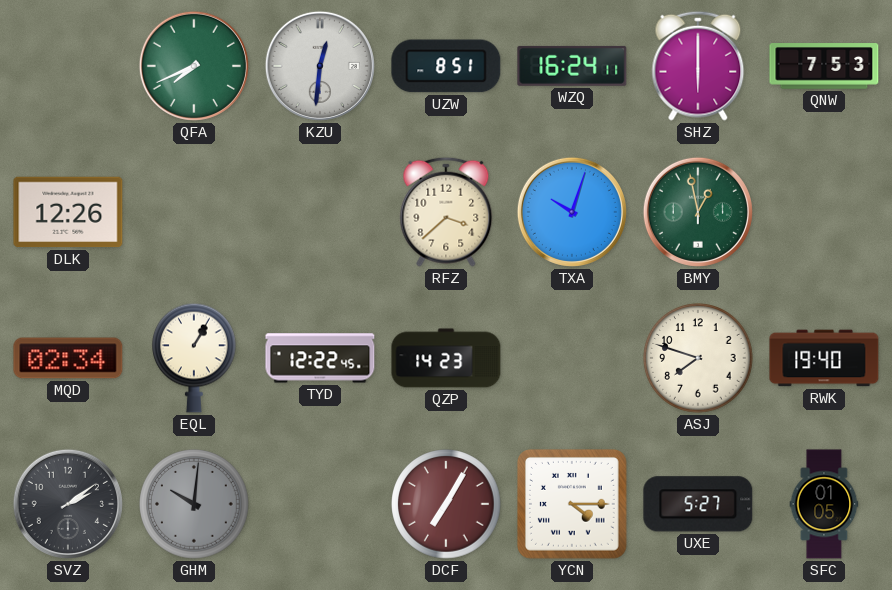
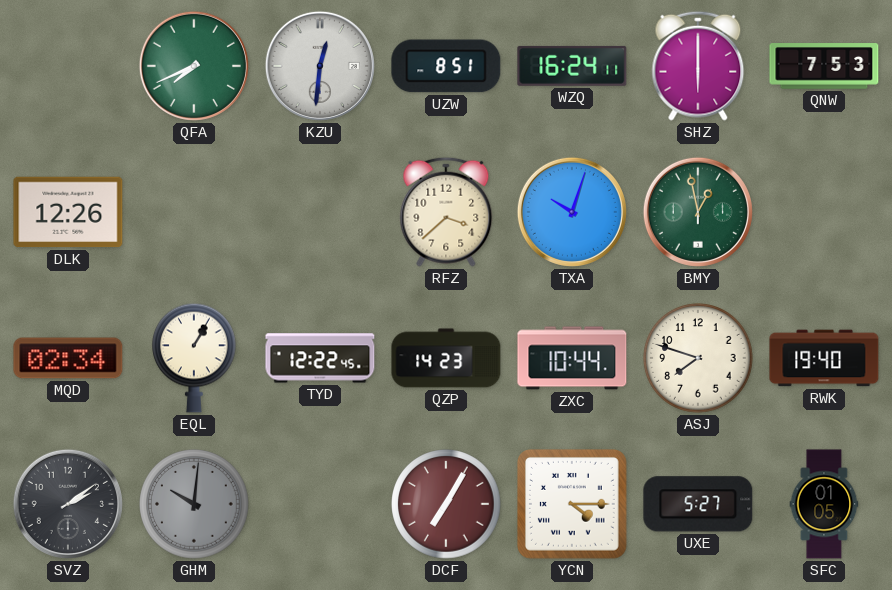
ZXC: none -> 10:44 (572, 358)
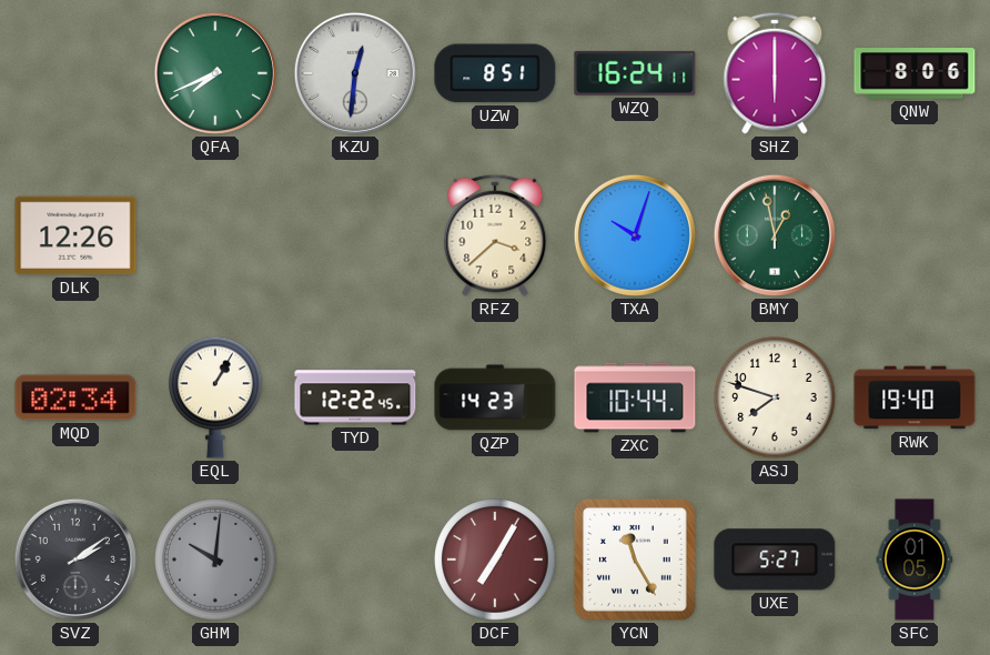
QNW: 7:53 -> 8:06 (915, 73)
YCN: 4:15 -> 11:25 (635, 560)
